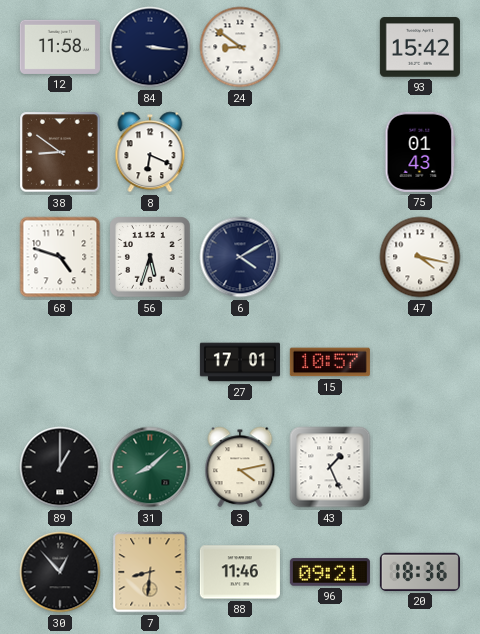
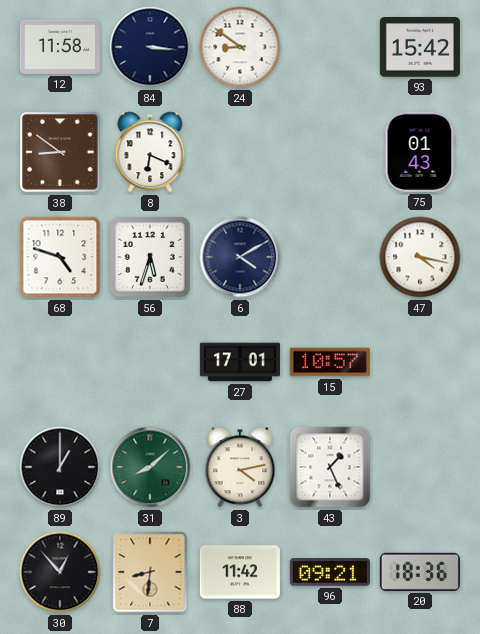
88: 11:46 -> 11:42 (240, 572)
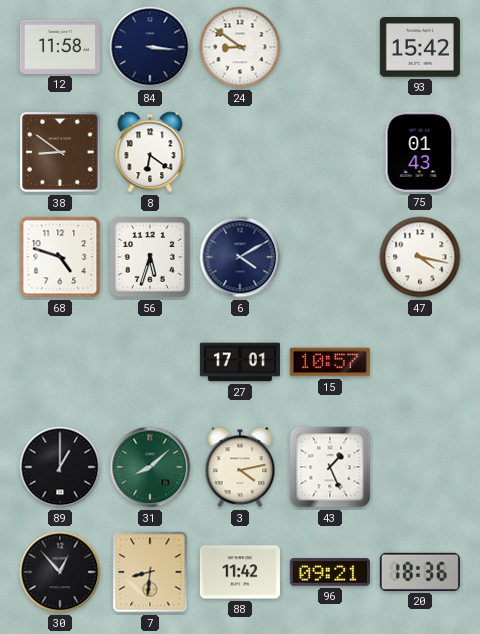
8: 6:19 -> 6:21 (150, 152)
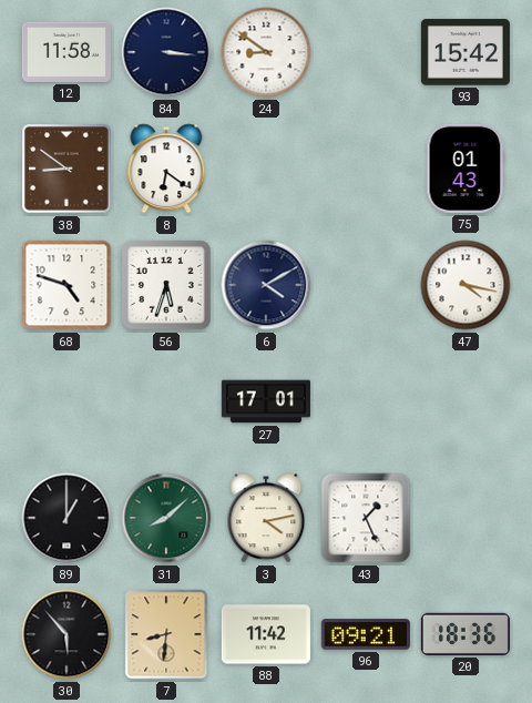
15: 10:57 -> none (330, 362)
30: 12:53 -> 5:53 (66, 634)
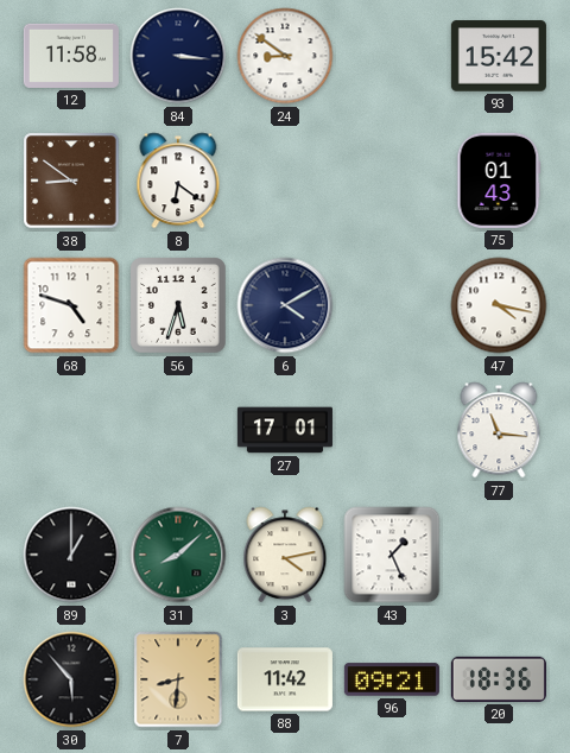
77: none -> 11:16 (499, 430)
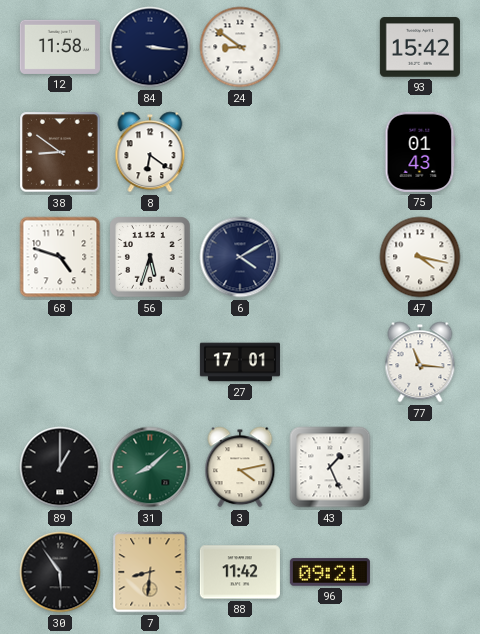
30: 5:53 -> 5:54 (60, 572)
20: 18:36 -> none (499, 679)
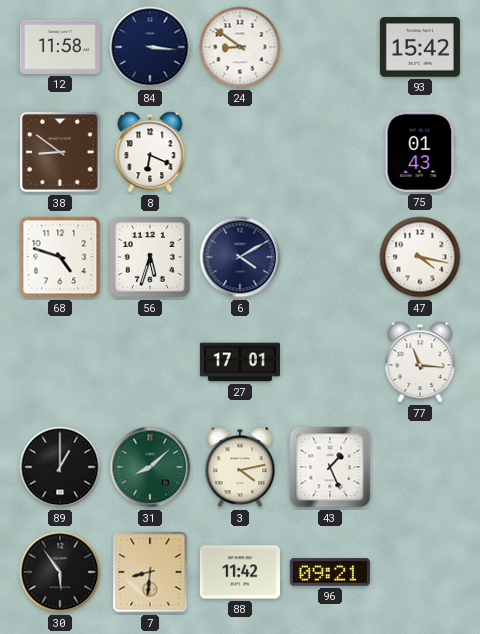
8: 6:21 -> 6:19 (150, 152)
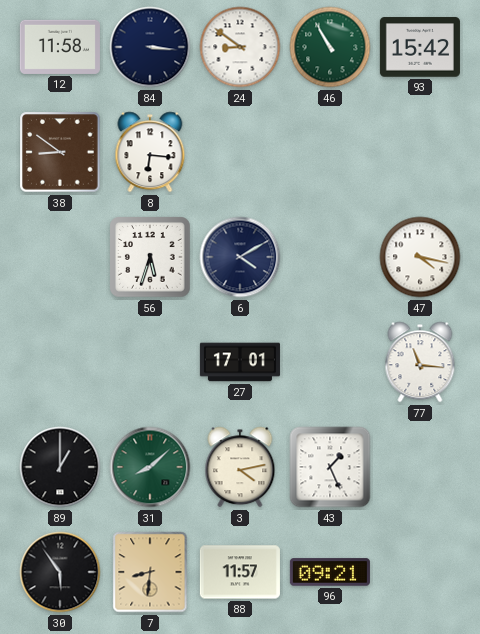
46: none -> 10:55 (330, 47)
8: 6:19 -> 6:16 (150, 152)
75: 01:43 -> none (420, 152)
68: 4:48 -> none (60, 257)
88: 11:42 -> 11:57 (240, 572)
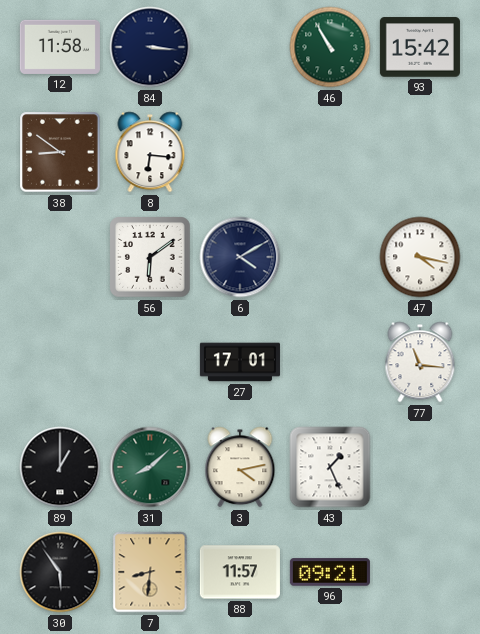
24: 8:51 -> none (240, 47)
56: 5:33 -> 6:09 (150, 257)
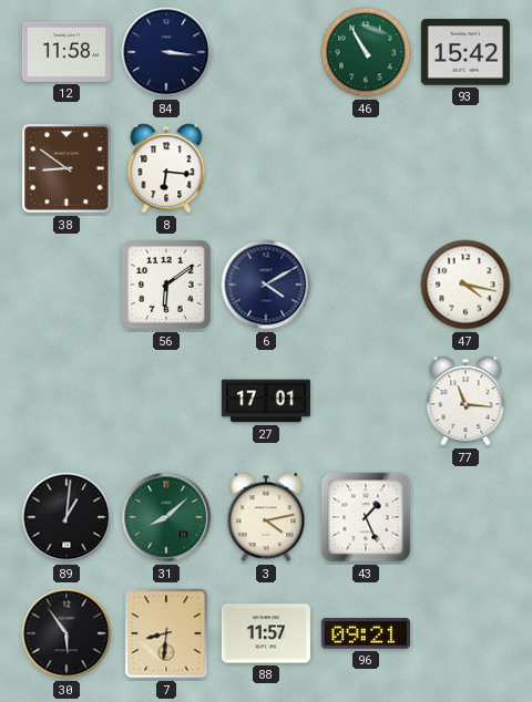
89: 1:00 -> 1:01 (66, 517)
